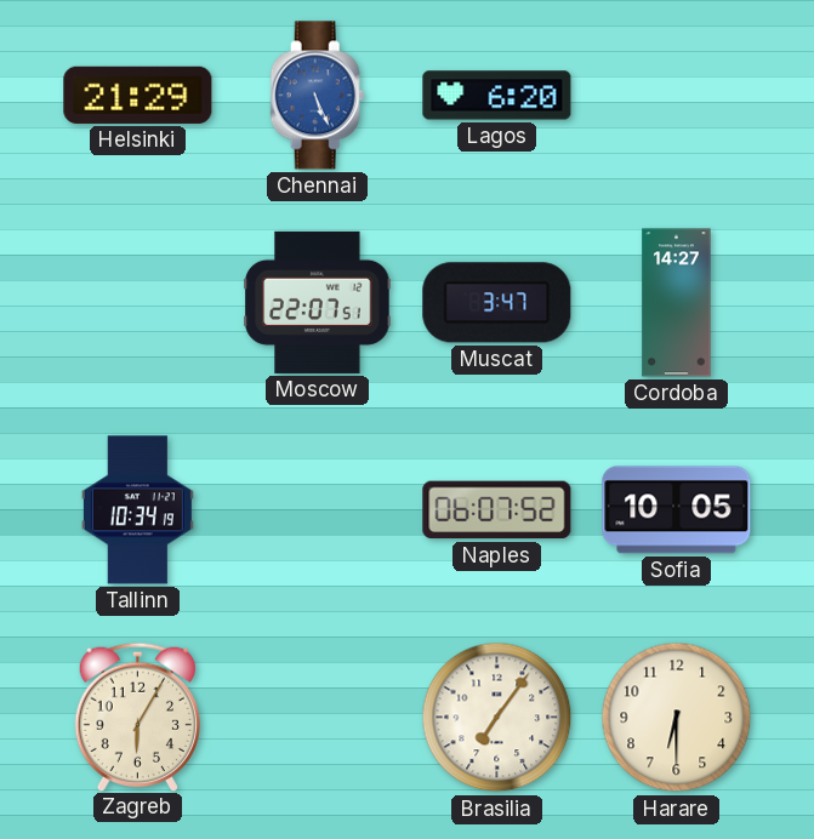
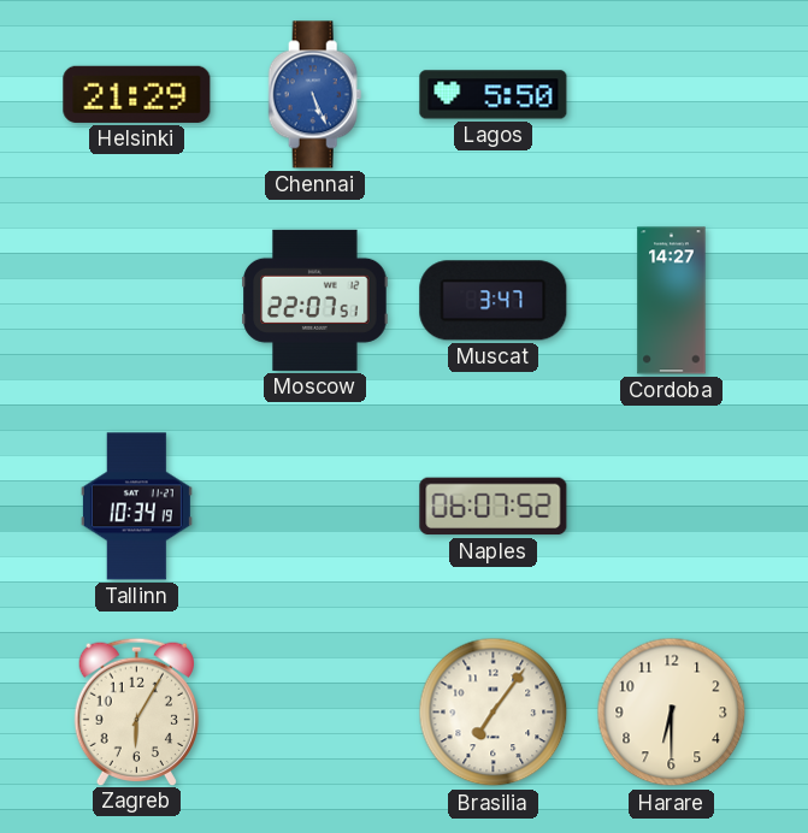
Lagos: 6:20 -> 5:50 (494, 95)
Sofia: 10:05 -> none (677, 510)
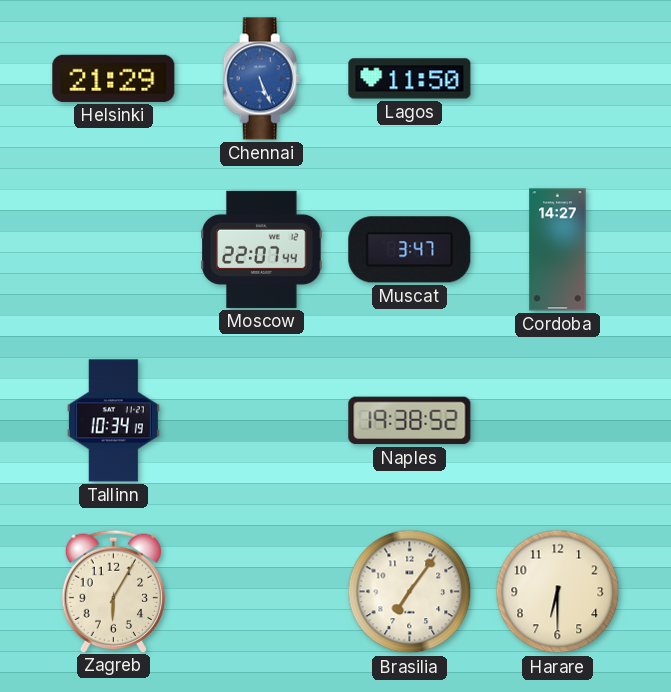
Lagos: 5:50 -> 11:50 (410, 79)
Moscow: 22:07:51 -> 22:07:44 (262, 249)
Naples: 06:07 -> 19:38 (410, 421)
